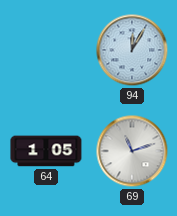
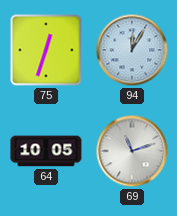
75: none -> 12:33 (46, 50)
64: 1:05 -> 10:05 (46, 151)
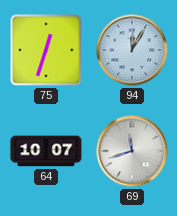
64: 10:05 -> 10:07 (46, 151)
69: 11:12 -> 11:42 (132, 151)
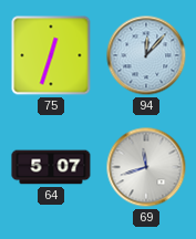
94: 12:05 -> 12:07 (146, 55)
64: 10:07 -> 5:07 (51, 167)
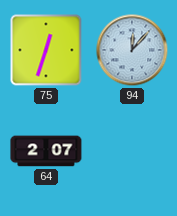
64: 5:07 -> 2:07 (46, 151)
69: 11:42 -> none (146, 167)
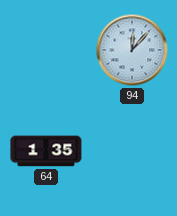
75: 12:33 -> none (46, 50)
64: 2:07 -> 1:35 (46, 151)
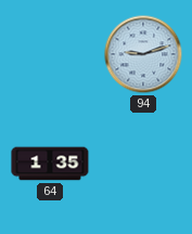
94: 12:07 -> 9:12 (143, 54)
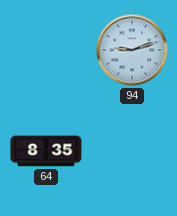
64: 1:35 -> 8:35 (46, 151)
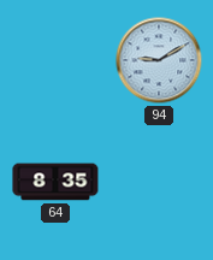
94: 9:12 -> 9:10 (159, 60)
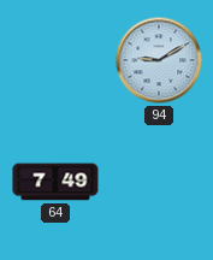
64: 8:35 -> 7:49 (55, 182)
